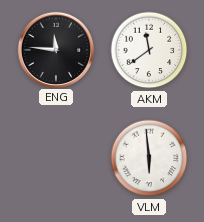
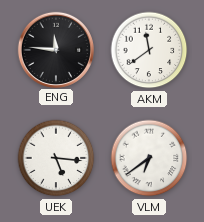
UEK: none -> 5:16 (56, 158)
VLM: 5:59 -> 6:39 (149, 158)
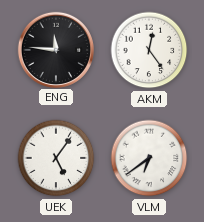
AKM: 11:39 -> 12:24 (149, 50)
UEK: 5:16 -> 5:06 (56, 158)
